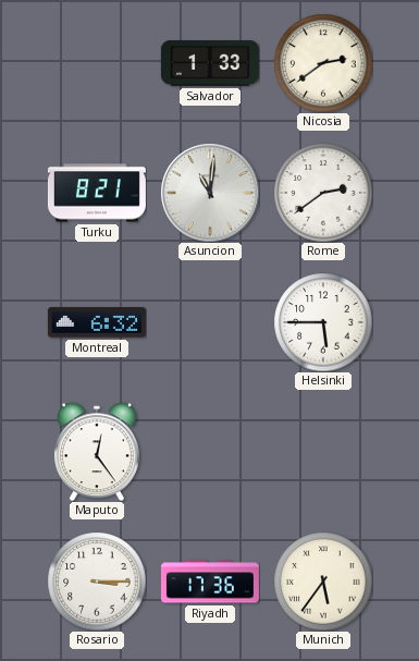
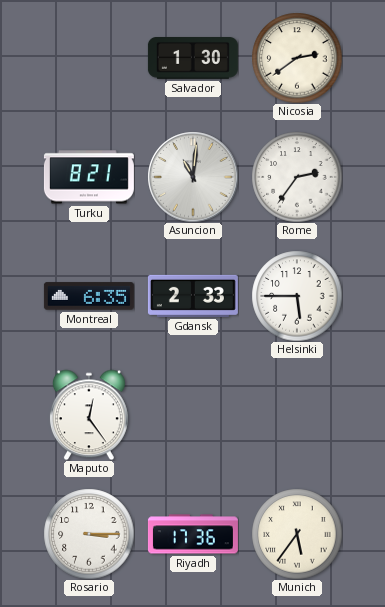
Salvador: 1:33 -> 1:30 (193, 59)
Rome: 2:39 -> 2:36 (297, 177)
Montreal: 6:32 -> 6:35 (89, 296)
Gdansk: none -> 2:33 (193, 296)
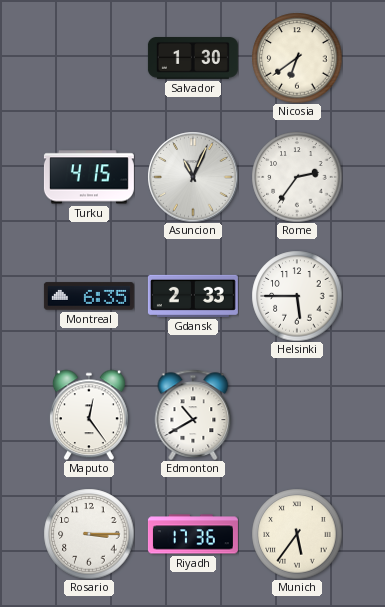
Nicosia: 2:39 -> 6:39 (297, 58)
Turku: 8:21 -> 4:15 (89, 177)
Asuncion: 11:01 -> 11:04 (193, 177)
Edmonton: none -> 10:40 (193, 415)
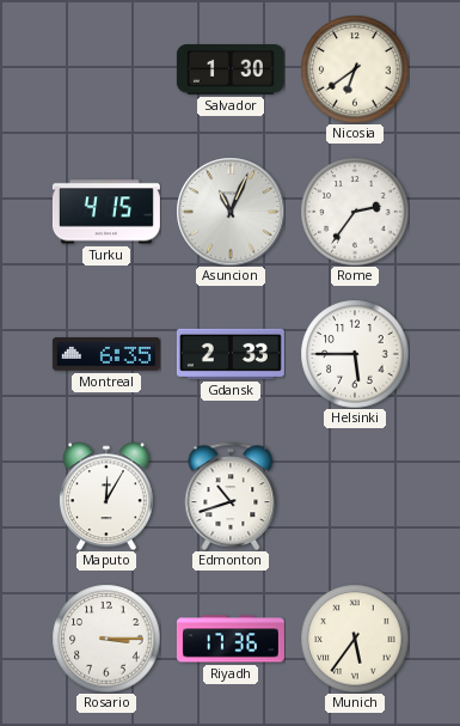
Maputo: 12:24 -> 12:05 (106, 496)
Edmonton: 10:40 -> 10:42 (231, 496)
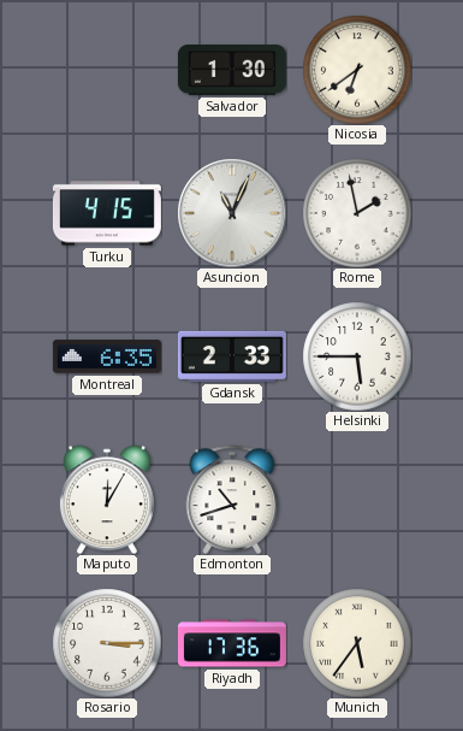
Rome: 2:36 -> 1:58 (357, 213)
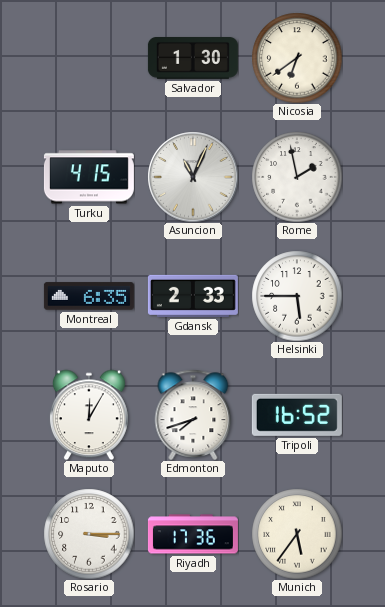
Edmonton: 10:42 -> 7:42 (193, 415)
Tripoli: none -> 16:52 (297, 415)
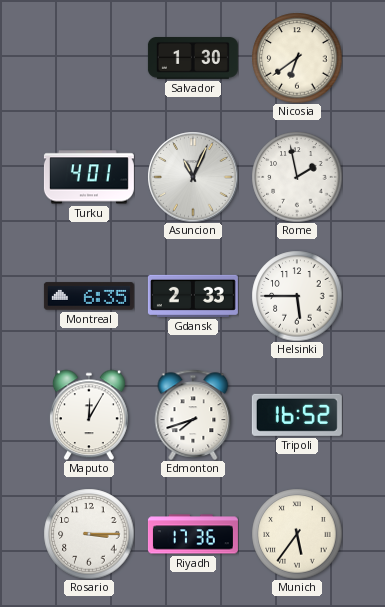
Turku: 4:15 -> 4:01 (89, 177)
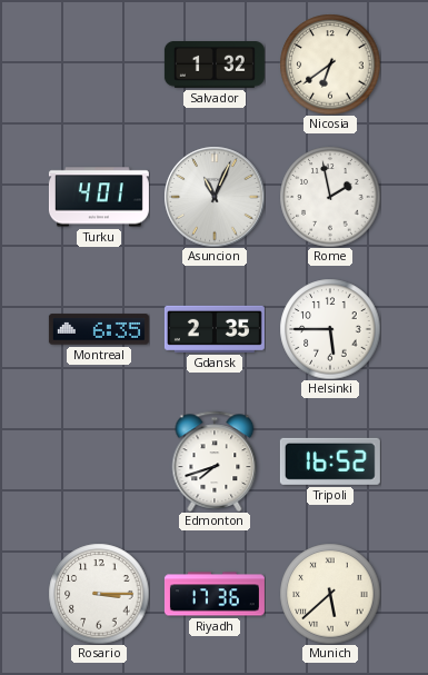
Salvador: 1:30 -> 1:32 (215, 66)
Gdansk: 2:33 -> 2:35 (215, 329)
Maputo: 12:05 -> none (89, 415)
Munich: 5:36 -> 5:38 (330, 594)
